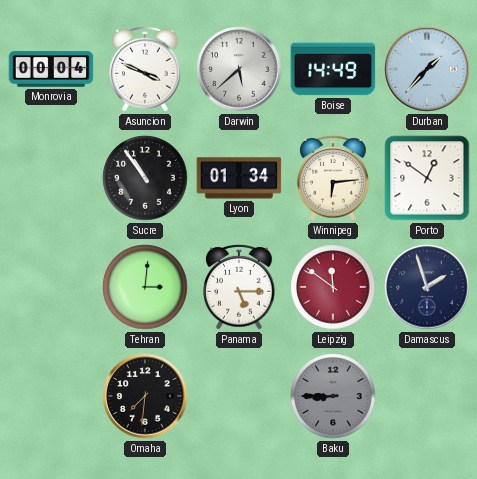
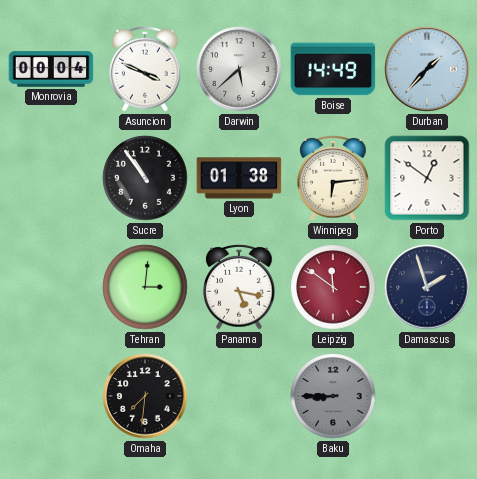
Lyon: 01:34 -> 01:38 (239, 178)
Panama: 5:15 -> 5:17 (239, 287)
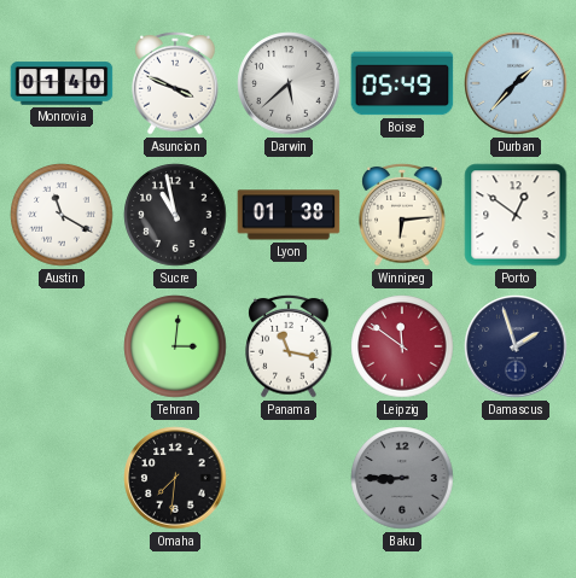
Monrovia: 00:04 -> 01:40 (62, 83)
Boise: 14:49 -> 05:49 (402, 83)
Austin: none -> 11:20 (62, 215)
Sucre: 10:54 -> 10:58 (175, 215)
Panama: 5:17 -> 11:17 (289, 346)
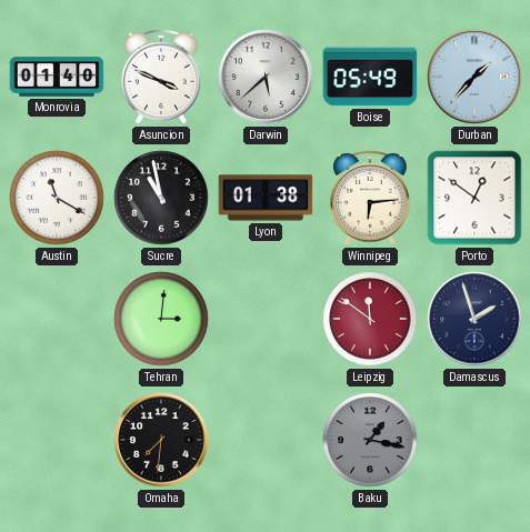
Panama: 11:17 -> none (289, 346)
Baku: 8:45 -> 1:17 (370, 440)
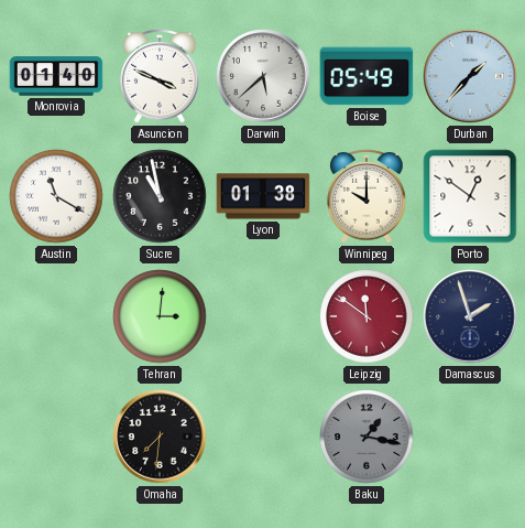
Winnipeg: 6:14 -> 10:00 (367, 196)
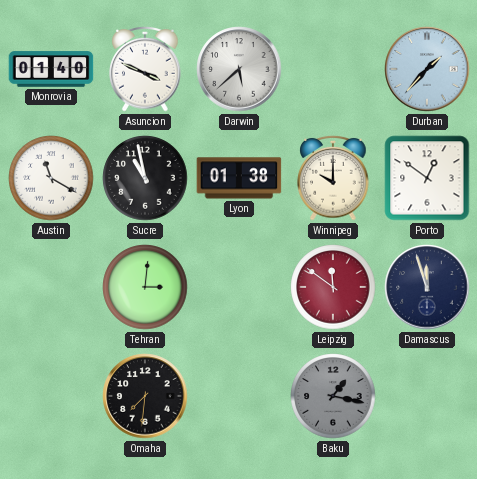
Boise: 05:49 -> none (367, 76)
Damascus: 1:57 -> 11:57 (427, 287)
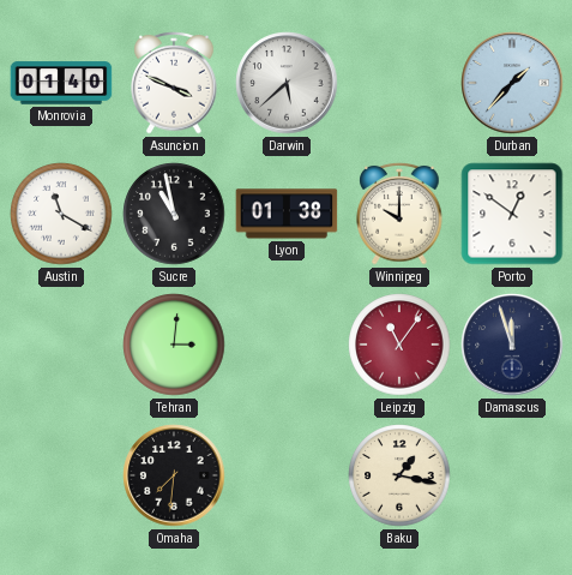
Leipzig: 11:51 -> 11:06 (399, 345)
Baku dial: grey -> cream (399, 475)
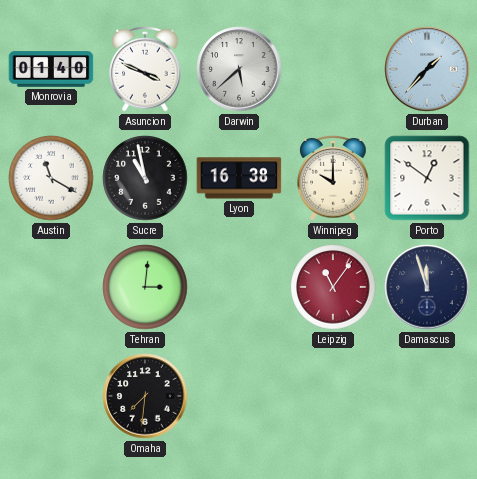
Lyon: 01:38 -> 16:38 (239, 178)
Baku: 1:17 -> none (399, 475)
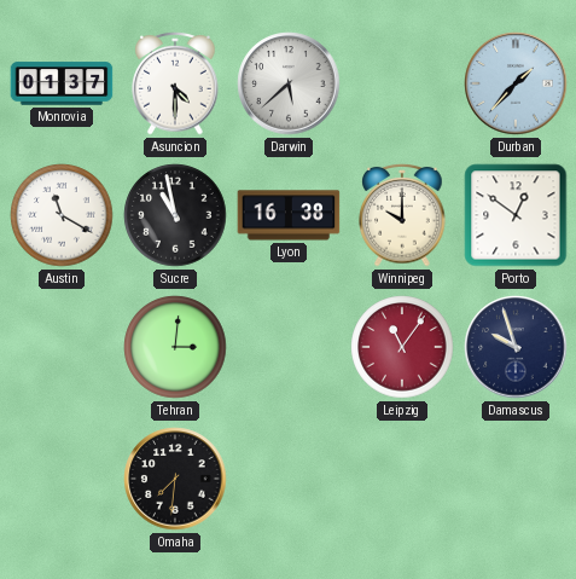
Monrovia: 01:40 -> 01:37 (62, 83)
Asuncion: 3:49 -> 4:30 (175, 83)
Damascus: 11:57 -> 9:57 (516, 347)
